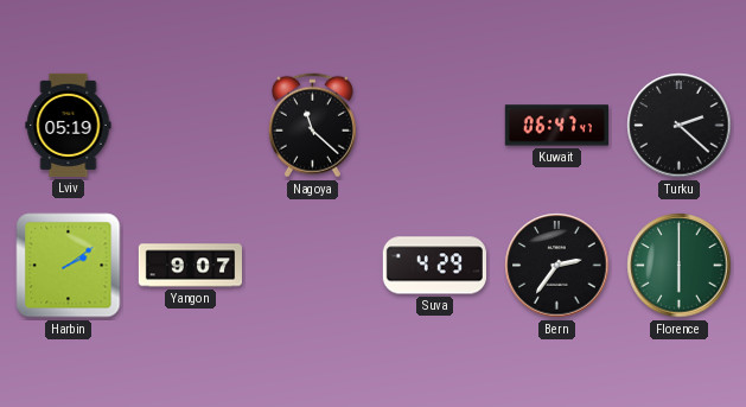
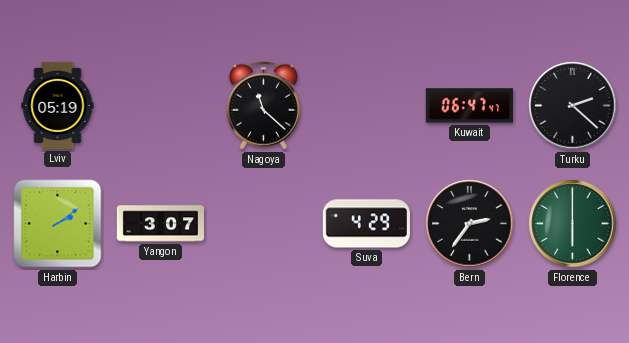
Yangon: 9:07 -> 3:07 (160, 224)
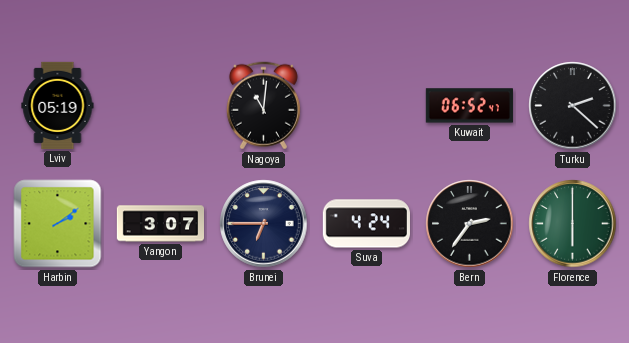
Nagoya: 11:22 -> 11:01 (263, 106)
Kuwait: 06:47 -> 06:52 (469, 106)
Brunei: none -> 6:45 (264, 224)
Suva: 4:29 -> 4:24 (366, 224)
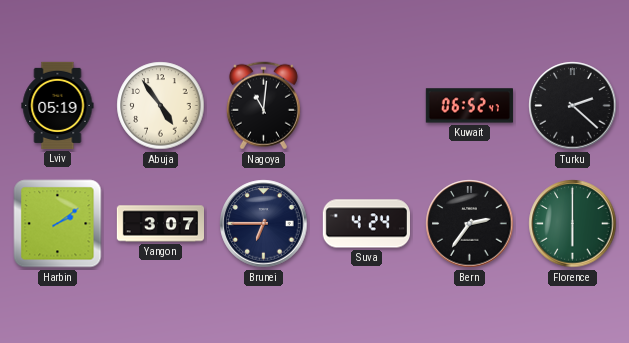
Abuja: none -> 4:54 (161, 106)
